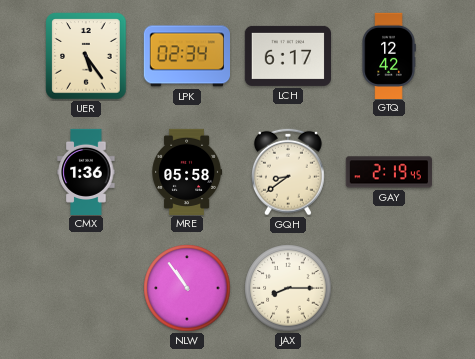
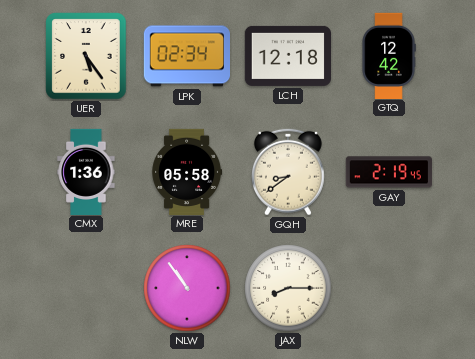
LCH: 6:17 -> 12:18 (287, 56)
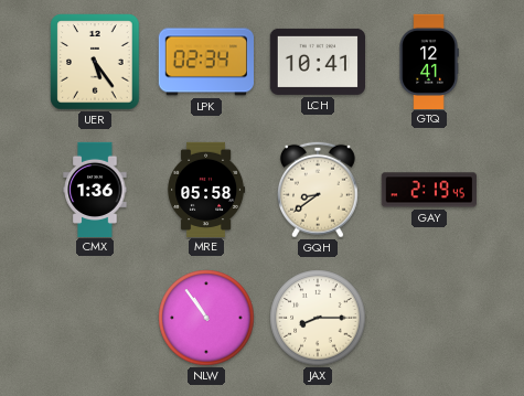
LCH: 12:18 -> 10:41 (317, 62)
GTQ: 12:42 -> 12:41 (429, 61)
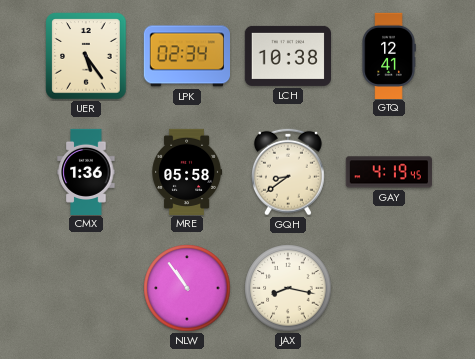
LCH: 10:41 -> 10:38 (287, 56)
GAY: 2:19 -> 4:19 (389, 172)
JAX: 8:15 -> 8:17 (288, 288)
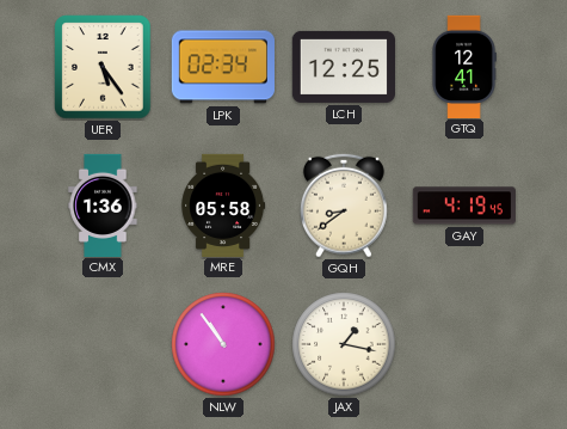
LCH: 10:38 -> 12:25 (343, 67)
JAX: 8:17 -> 1:17 (344, 344)
